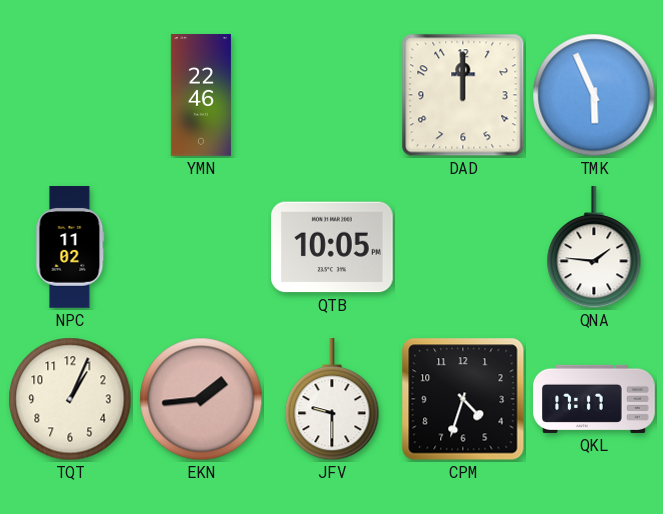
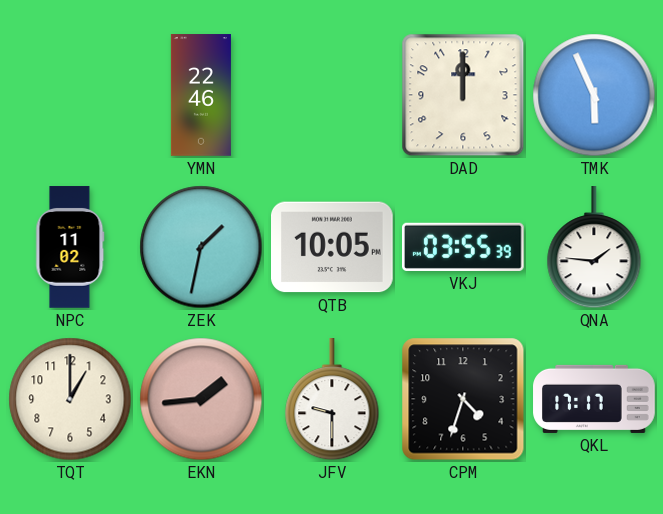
ZEK: none -> 1:32 (201, 247)
VKJ: none -> 03:55 (464, 247)
TQT: 1:04 -> 1:00 (70, 399)
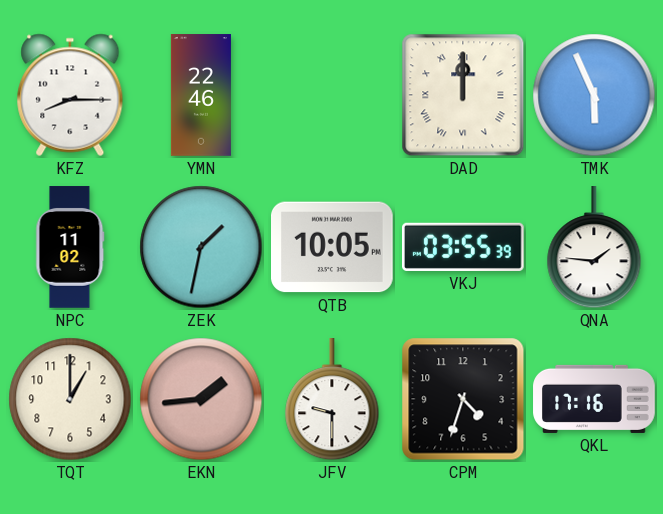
KFZ: none -> 8:15 (70, 95)
DAD numerals: Arabic -> Roman (463, 95)
QKL: 17:17 -> 17:16 (594, 399)
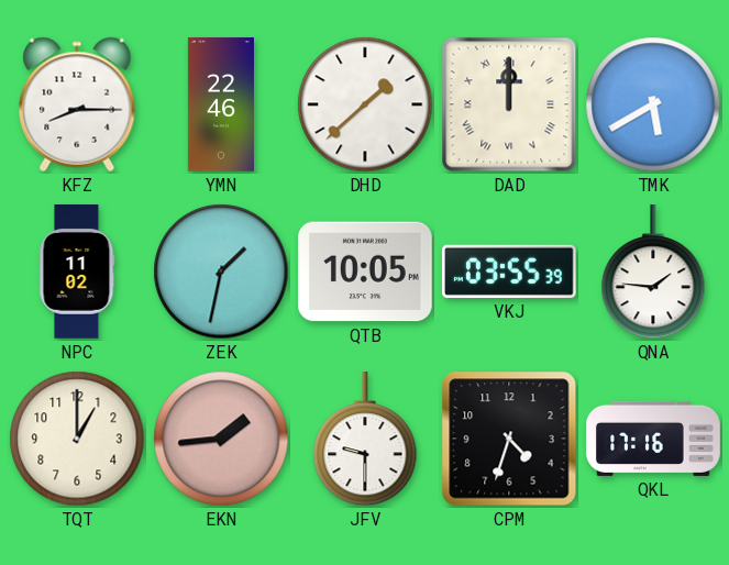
DHD: none -> 1:38 (365, 104)
TMK: 5:56 -> 5:40 (653, 104)
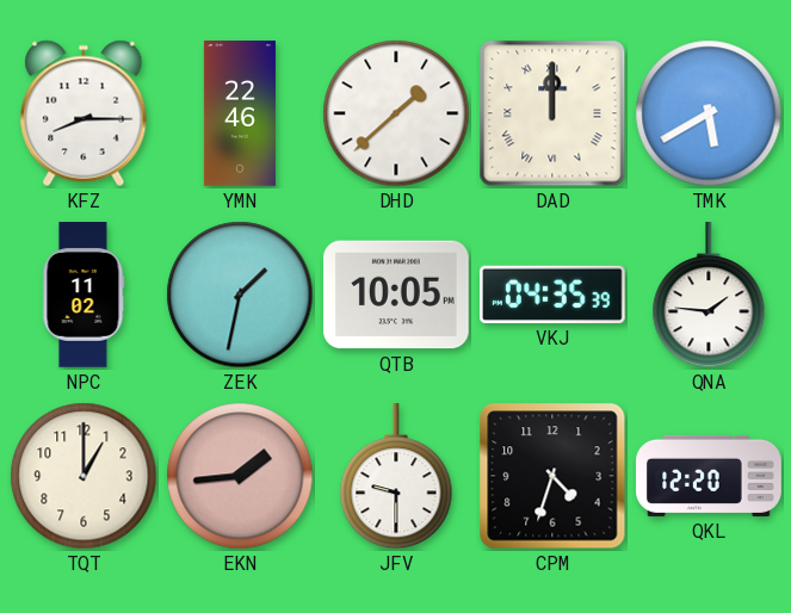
VKJ: 03:55 -> 04:35 (554, 295)
QKL: 17:16 -> 12:20 (709, 476)
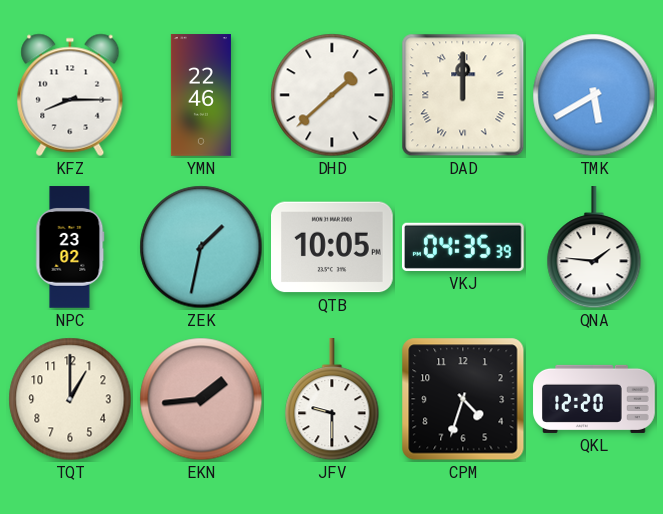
NPC: 11:02 -> 23:02 (70, 247)
